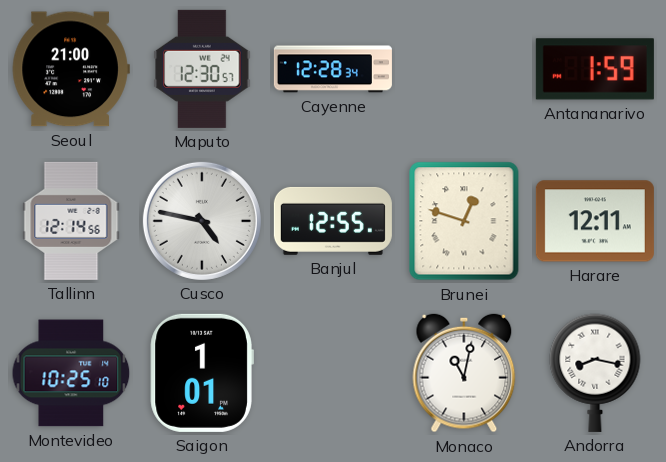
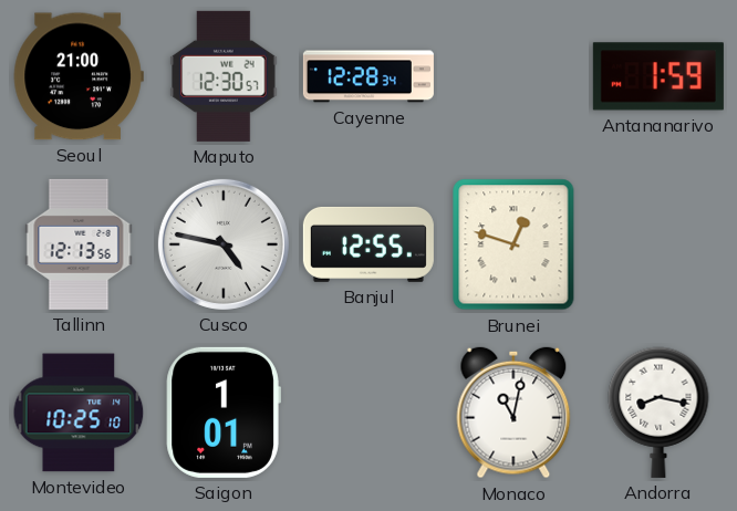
Tallinn: 12:14 -> 12:13 (79, 244)
Harare: 12:11 -> none (595, 221)
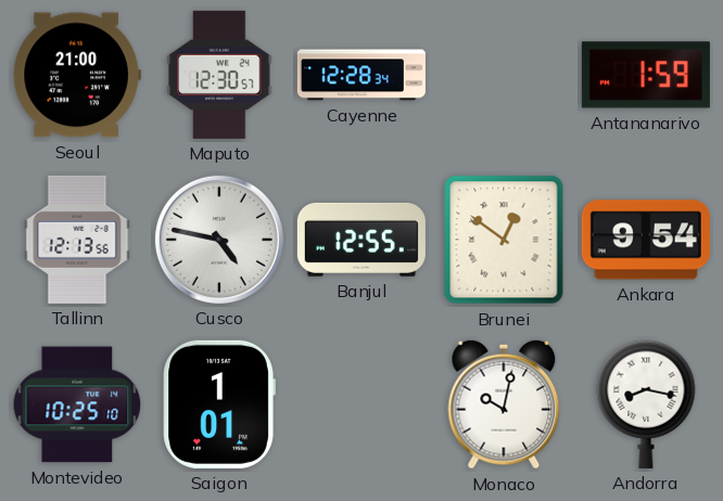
Brunei: 12:48 -> 12:51 (504, 240)
Ankara: none -> 9:54 (646, 240)
Monaco: 11:02 -> 10:02 (504, 404)
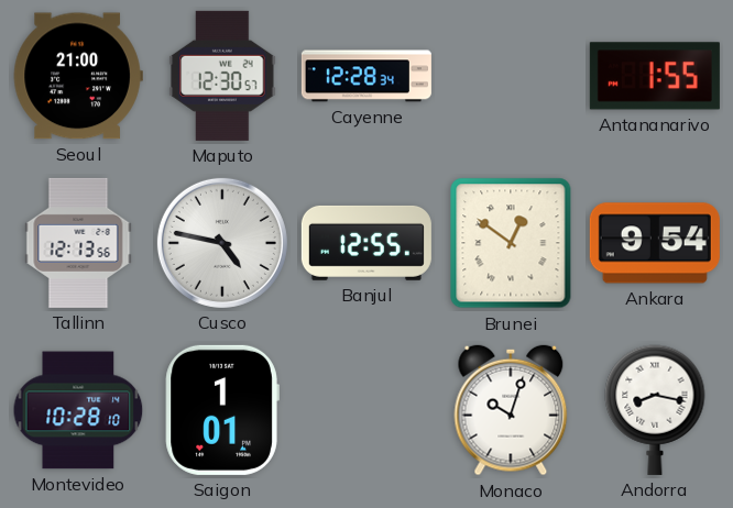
Antananarivo: 1:59 -> 1:55 (655, 76)
Montevideo: 10:25 -> 10:28 (78, 410)
Monaco: 10:02 -> 10:03 (511, 410)
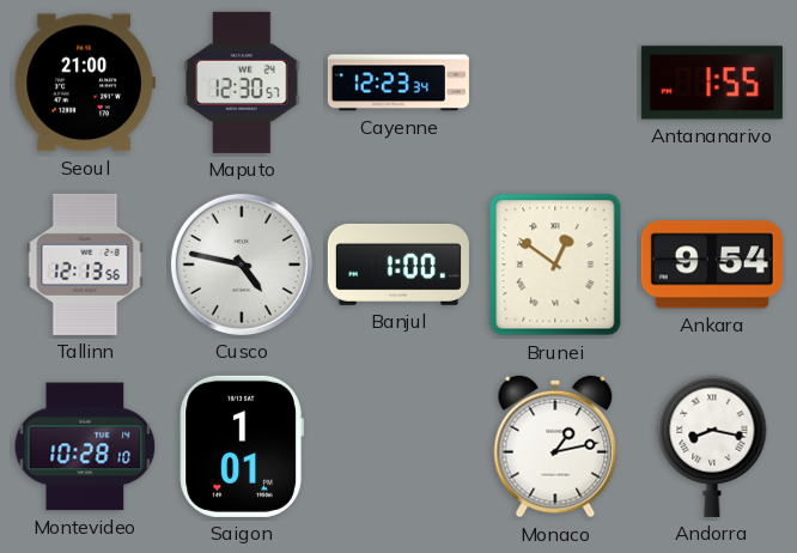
Cayenne: 12:28 -> 12:23 (398, 83)
Banjul: 12:55 -> 1:00 (398, 265)
Monaco: 10:03 -> 1:13 (555, 446)
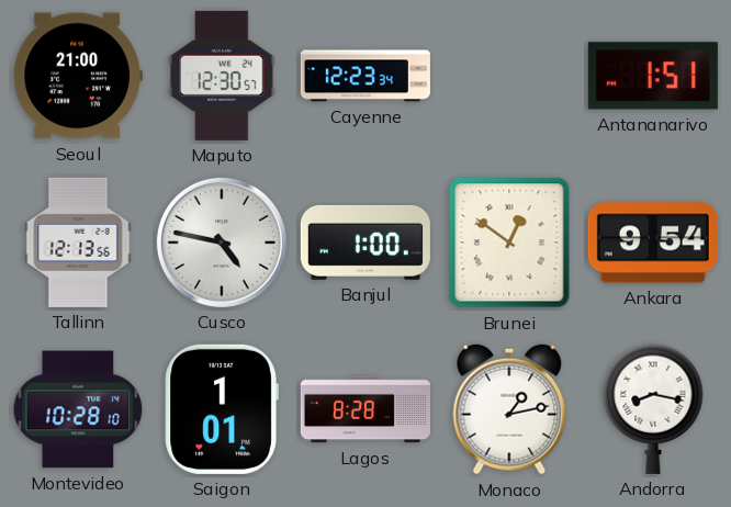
Antananarivo: 1:55 -> 1:51 (653, 76)
Lagos: none -> 8:28 (365, 409)
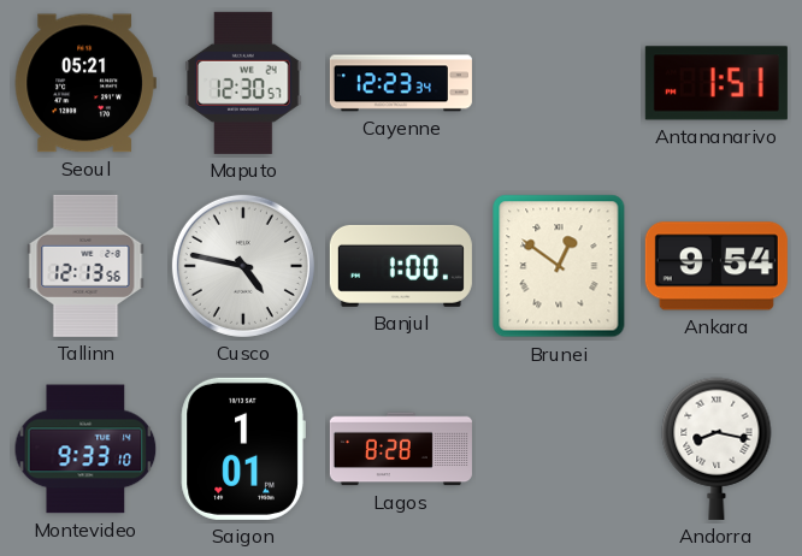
Seoul: 21:00 -> 05:21 (85, 83)
Montevideo: 10:28 -> 9:33 (85, 449)
Monaco: 1:13 -> none (509, 409)
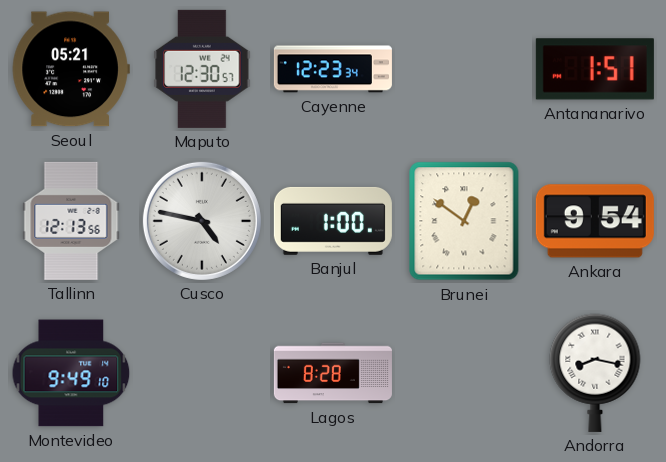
Montevideo: 9:33 -> 9:49 (71, 373)
Saigon: 1:01 -> none (243, 449)
